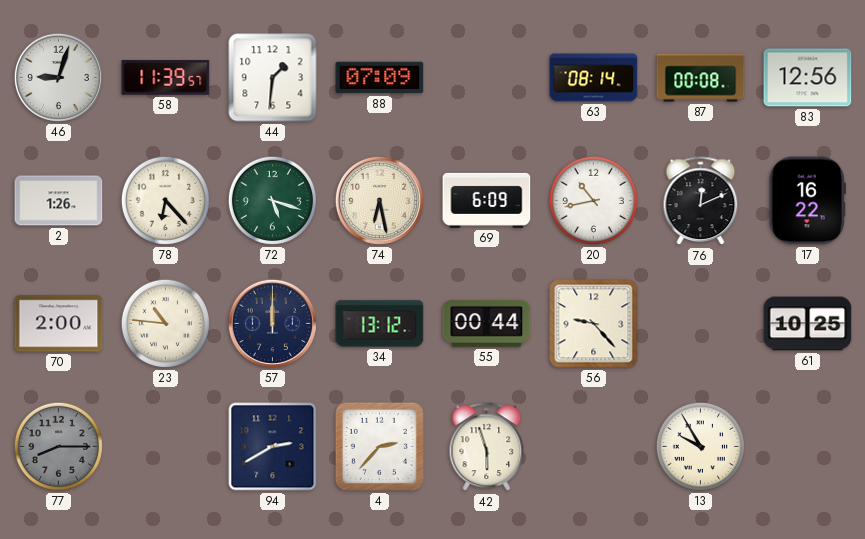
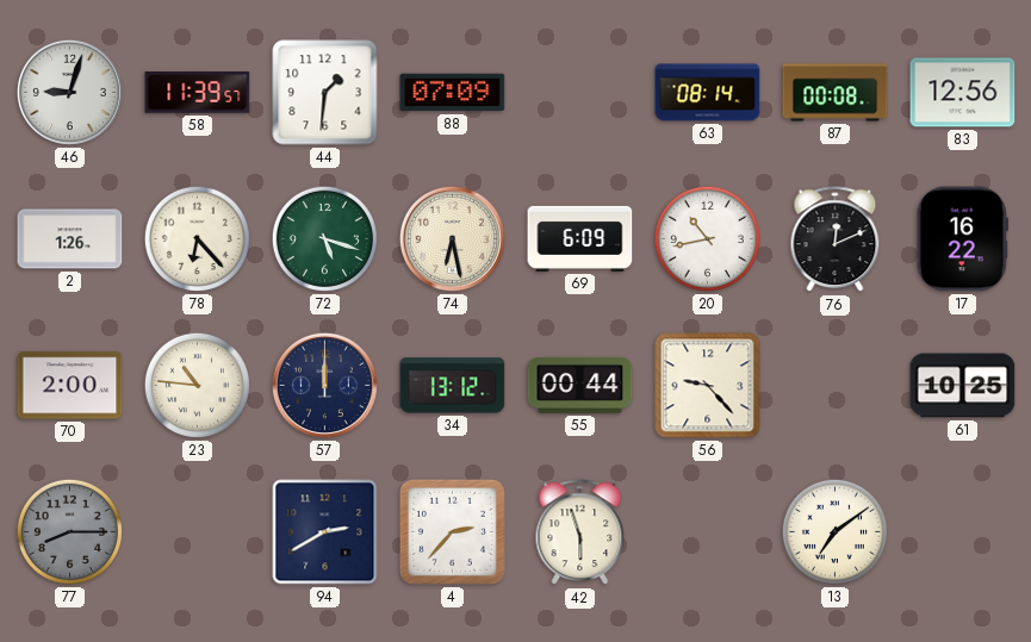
13: 9:55 -> 7:09 (834, 531)
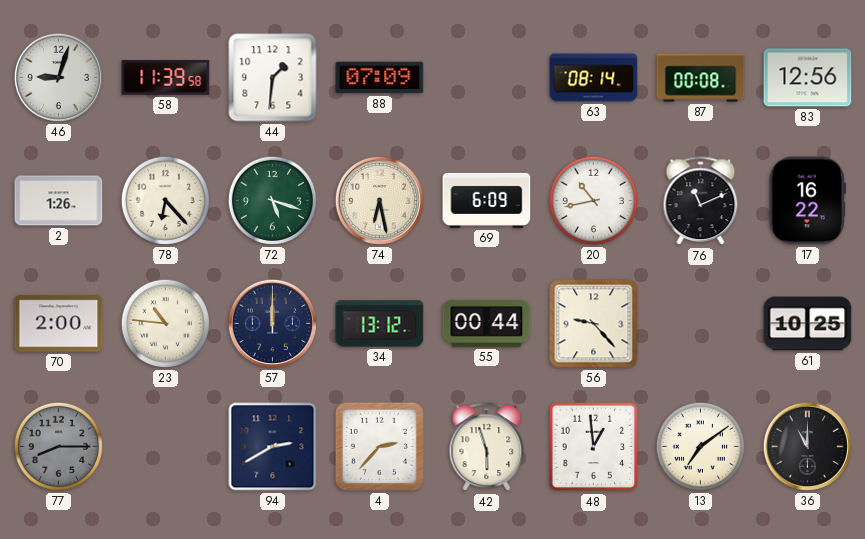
58: 11:39:57 -> 11:39:58 (166, 78)
76: 12:11 -> 11:11 (701, 201)
48: none -> 12:59 (594, 447)
36: none -> 11:00 (807, 446)
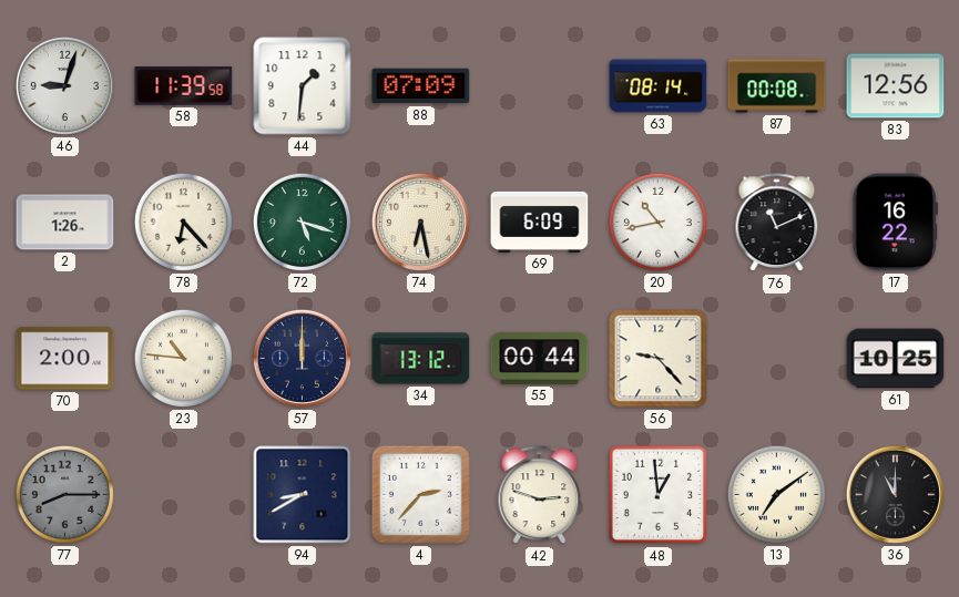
94: 2:40 -> 8:40 (303, 495)
42: 5:57 -> 2:48 (540, 495)
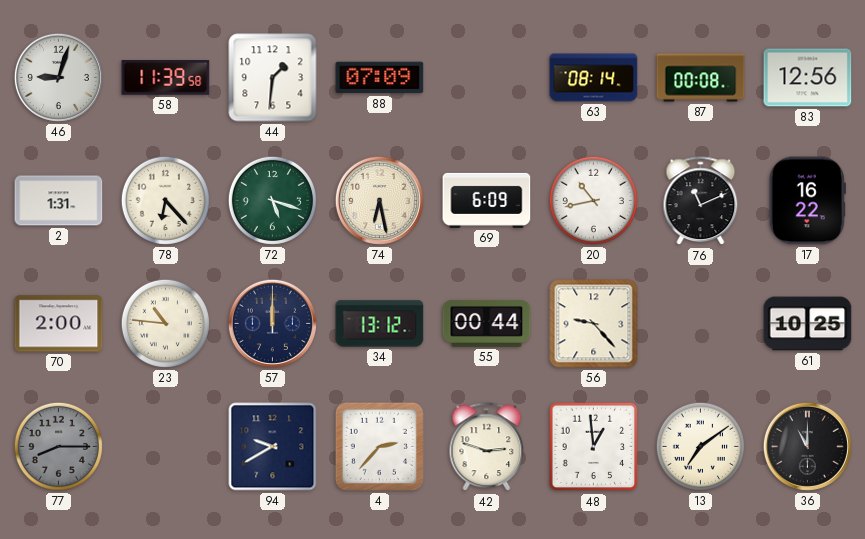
2: 1:26 -> 1:31 (59, 201)
94: 8:40 -> 9:40 (273, 447)
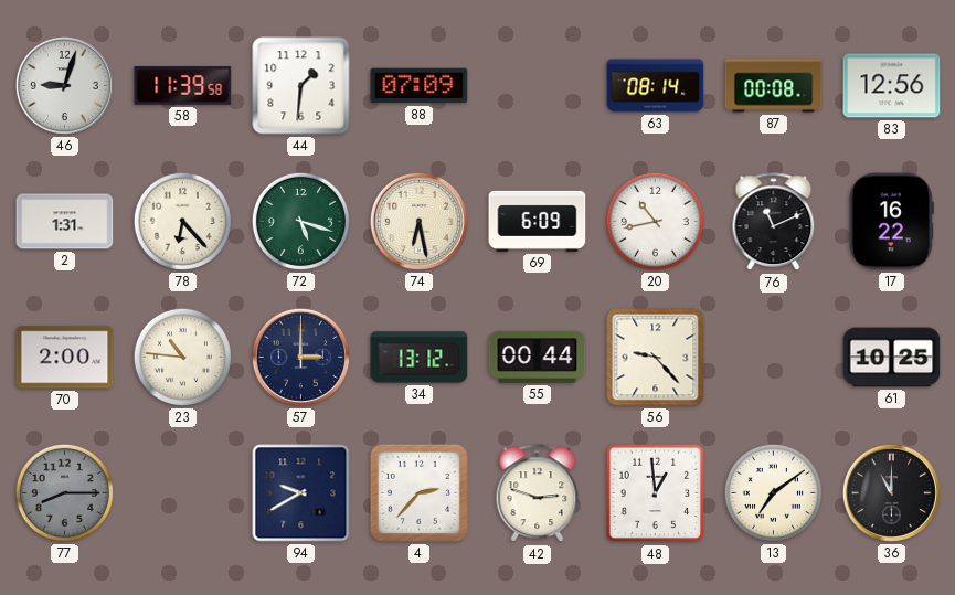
57: 12:00 -> 3:00 (300, 357)
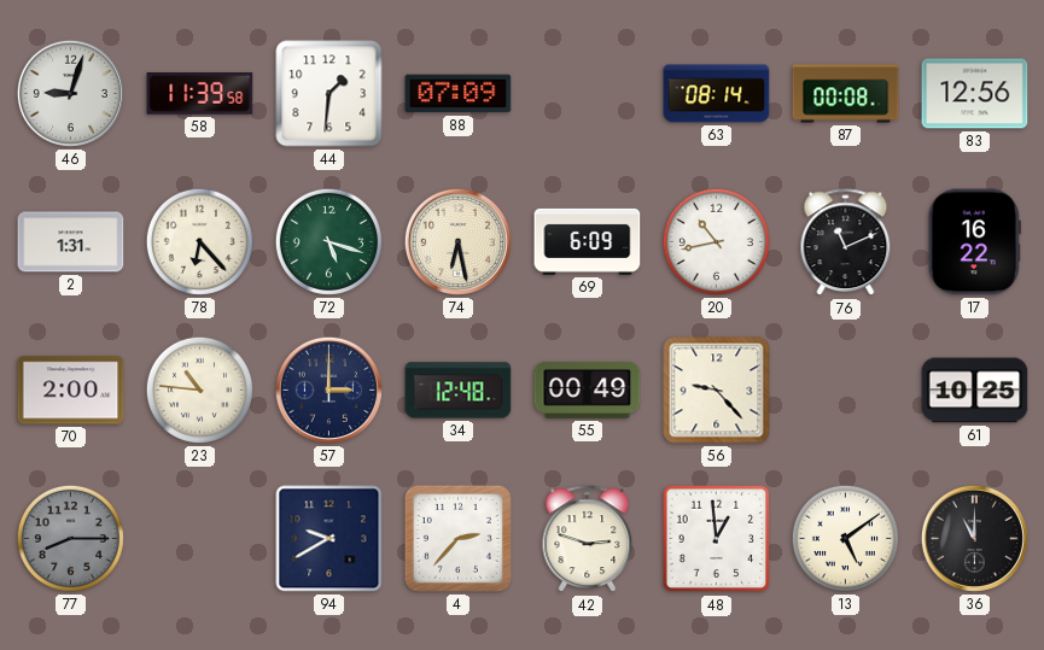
34: 13:12 -> 12:48 (459, 391)
55: 00:44 -> 00:49 (588, 390)
13: 7:09 -> 5:09 (845, 538)
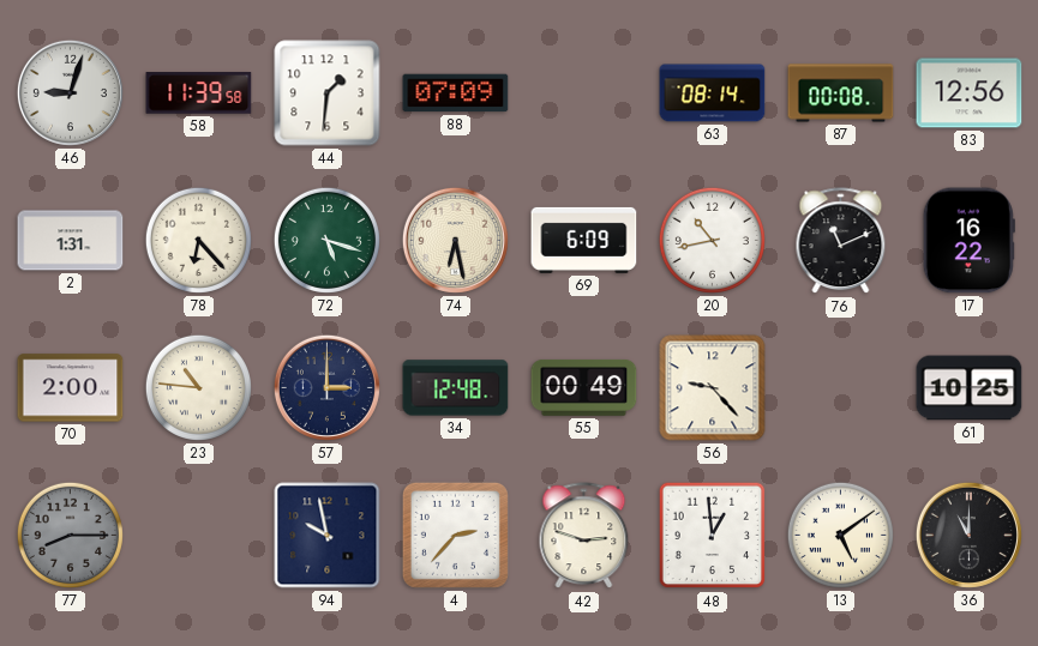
94: 9:40 -> 9:58 (328, 536)
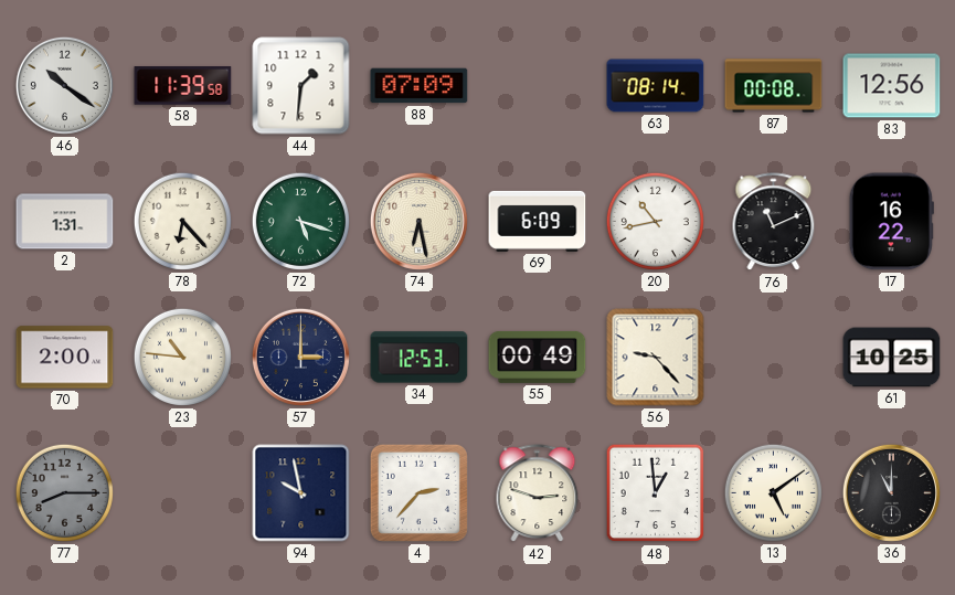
46: 9:03 -> 10:21 (64, 85)
34: 12:48 -> 12:53 (420, 358)
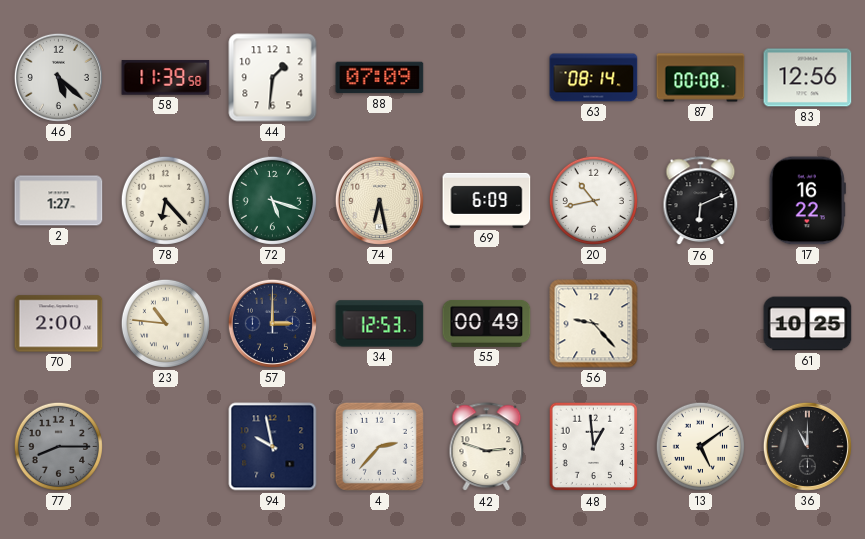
46: 10:21 -> 5:22 (58, 77)
2: 1:31 -> 1:27 (59, 201)
76: 11:11 -> 6:11 (701, 201)
